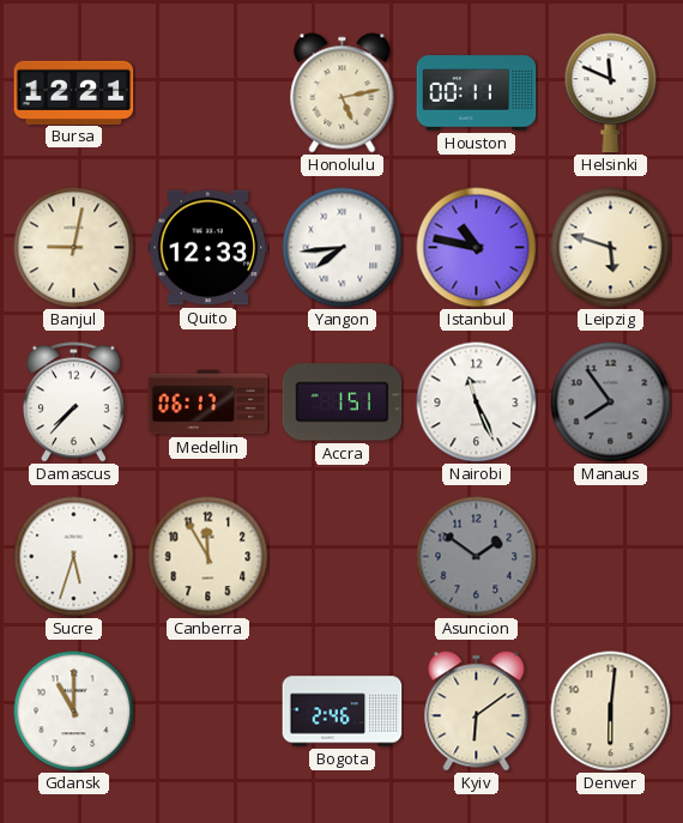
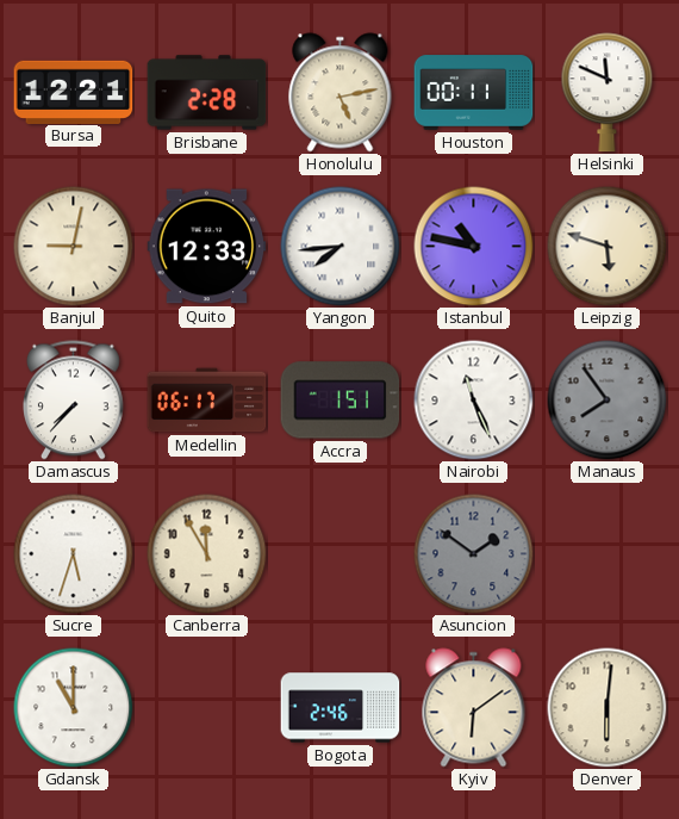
Brisbane: none -> 2:28 (207, 93)
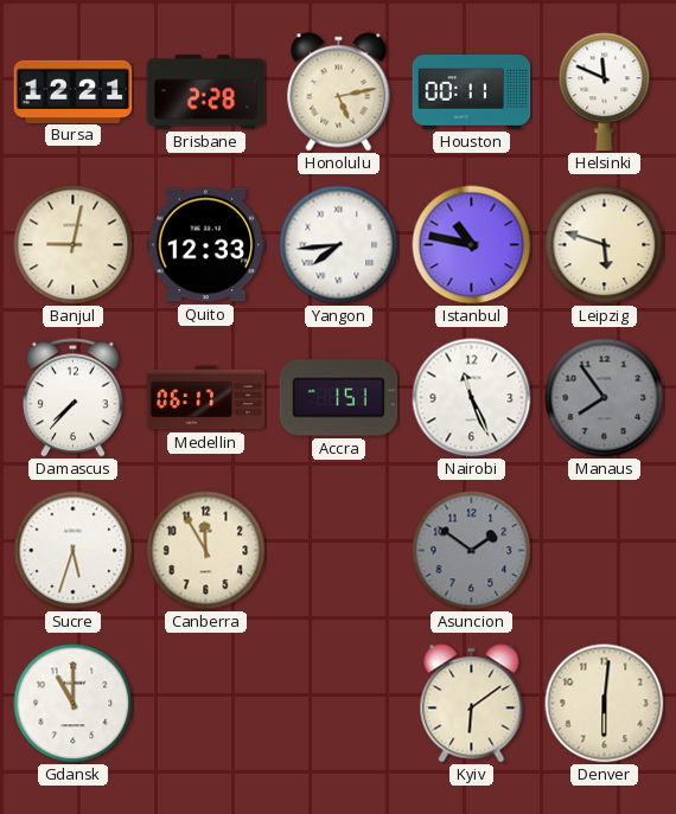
Bogota: 2:46 -> none (341, 708)
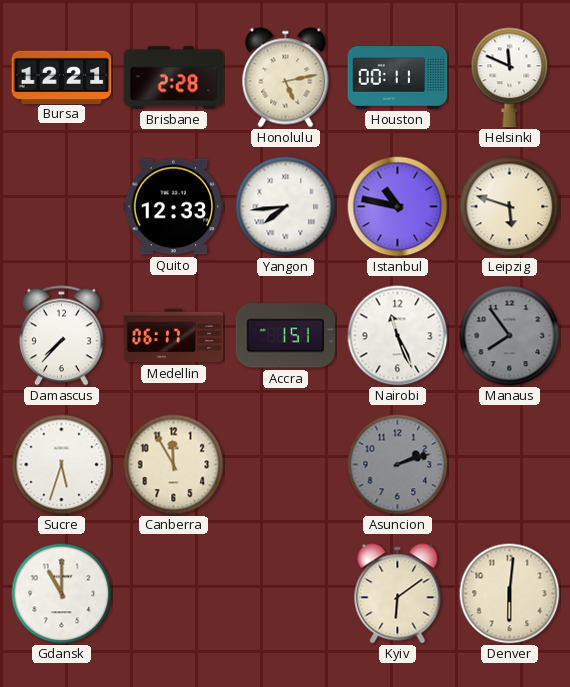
Banjul: 9:02 -> none (74, 245)
Asuncion: 1:51 -> 2:12 (398, 465)
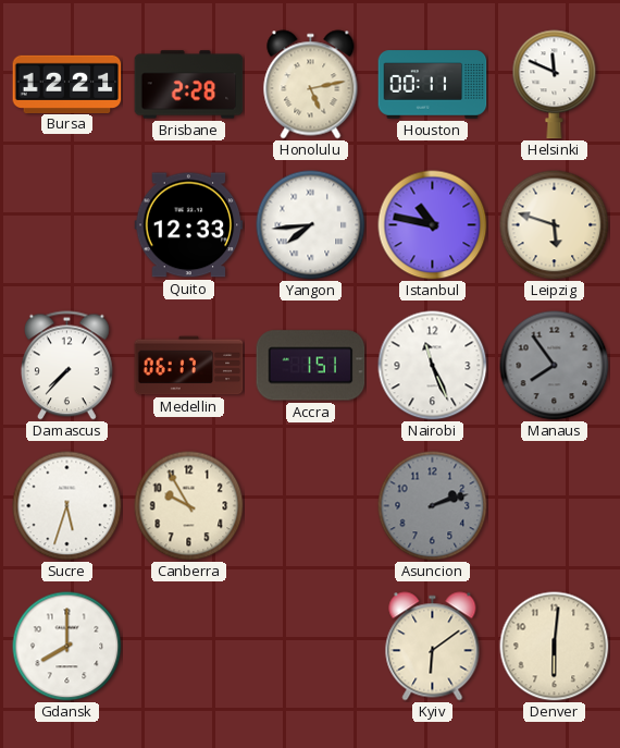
Canberra: 11:55 -> 9:55 (189, 506)
Gdansk: 11:00 -> 8:00 (67, 647)
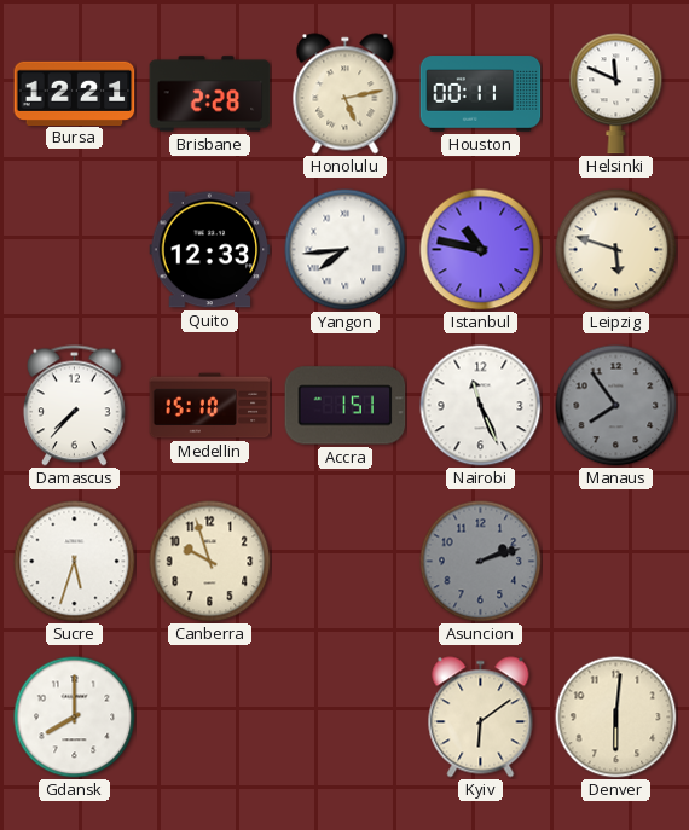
Medellin: 06:17 -> 15:10 (210, 406)
Canberra: 9:55 -> 9:57 (210, 562)
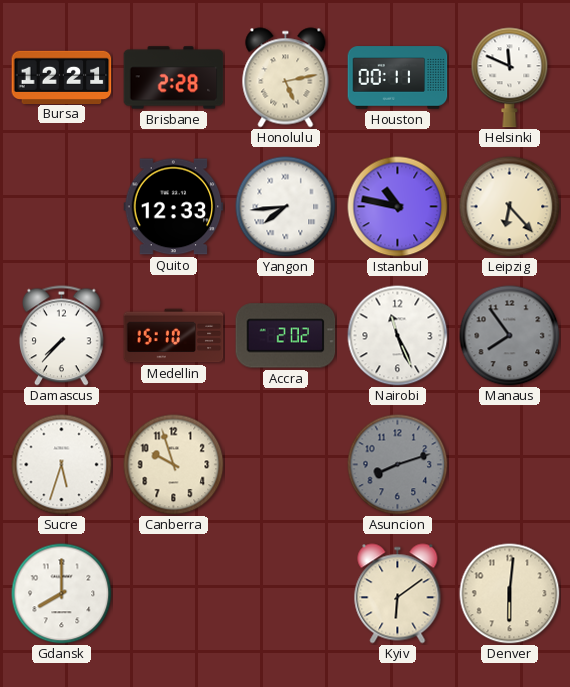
Leipzig: 5:48 -> 6:23 (510, 207)
Accra: 1:51 -> 2:02 (286, 336)
Asuncion: 2:12 -> 8:12 (398, 465)
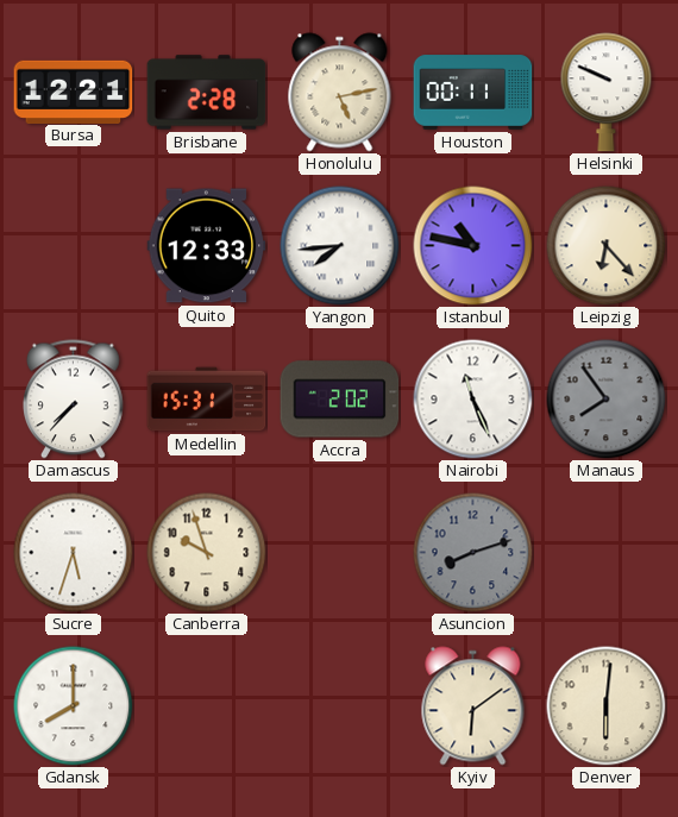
Helsinki: 11:49 -> 9:49 (607, 93)
Medellin: 15:10 -> 15:31 (207, 400)
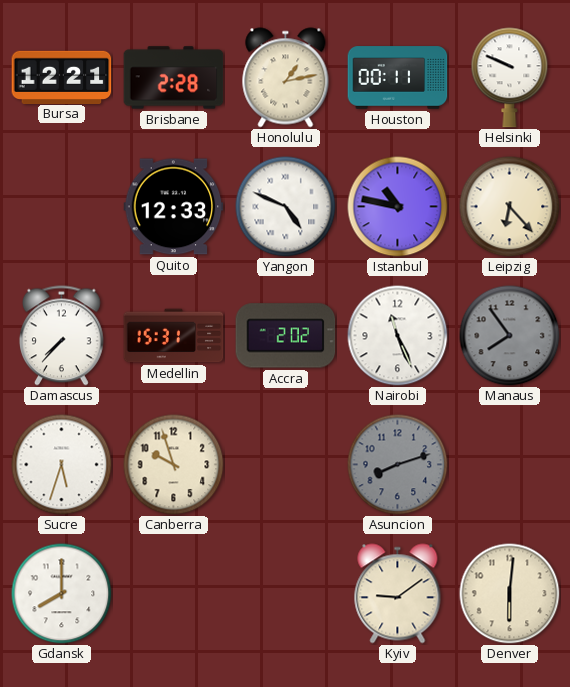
Honolulu: 5:13 -> 1:13 (286, 78)
Yangon: 7:44 -> 4:49 (286, 207)
Kyiv: 6:09 -> 9:09 (398, 594)
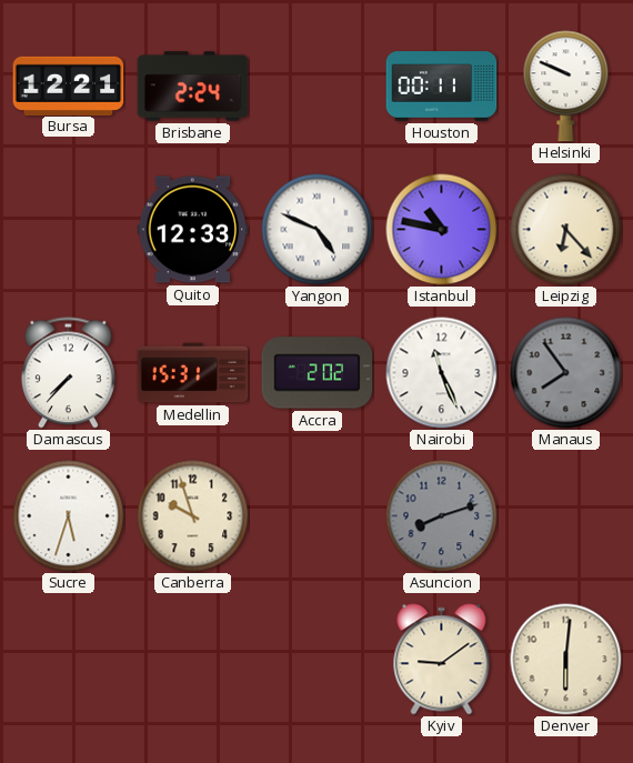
Brisbane: 2:28 -> 2:24 (193, 87)
Honolulu: 1:13 -> none (286, 78)
Gdansk: 8:00 -> none (62, 594)
